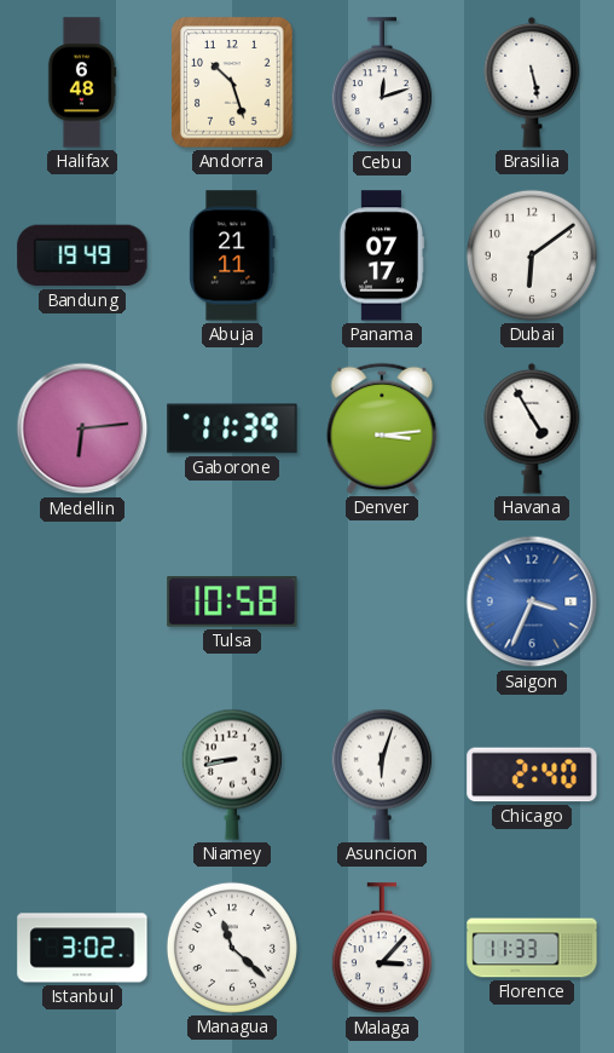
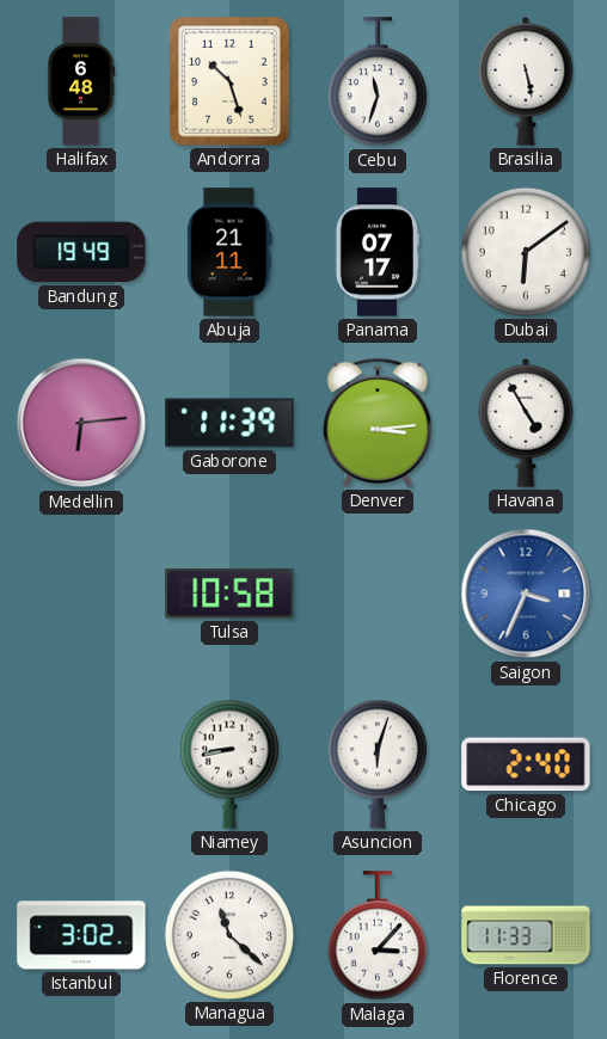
Cebu: 12:12 -> 11:33 (378, 82)
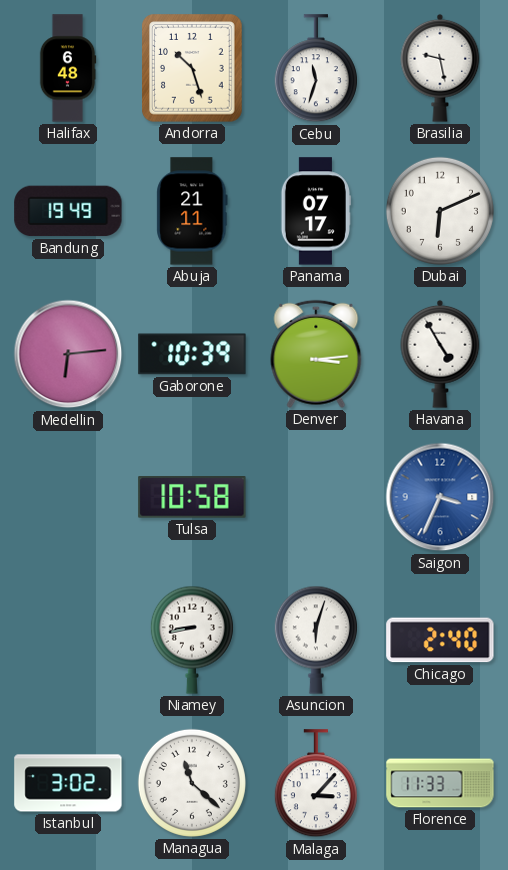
Brasilia: 5:28 -> 9:28 (440, 68)
Dubai: 6:09 -> 6:11 (440, 211)
Gaborone: 11:39 -> 10:39 (192, 354)
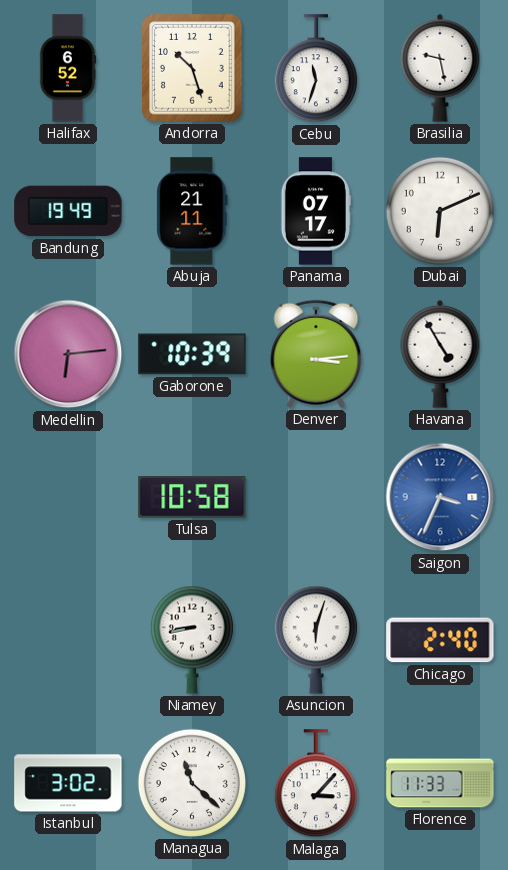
Halifax: 6:48 -> 6:52 (68, 68)
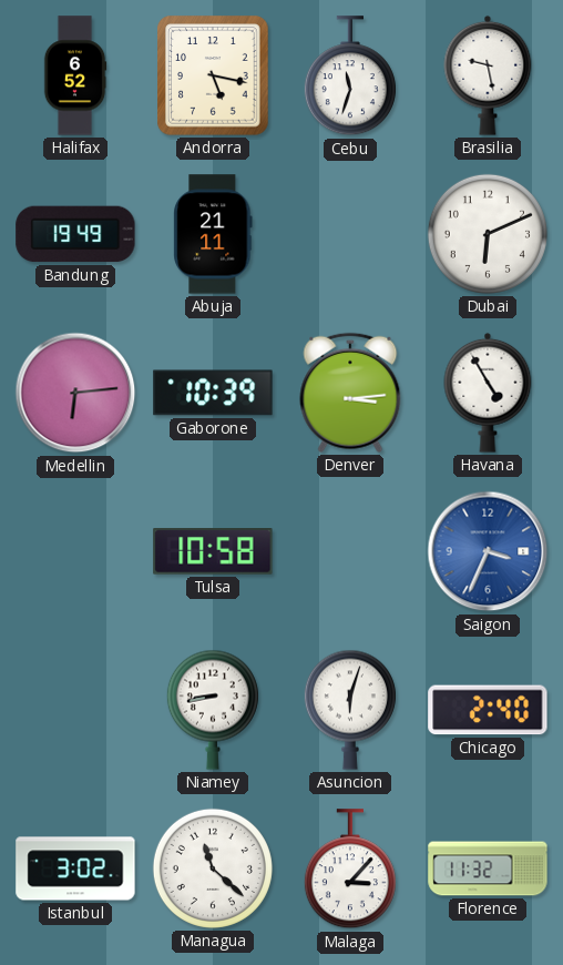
Andorra: 10:27 -> 5:17 (213, 75)
Panama: 07:17 -> none (316, 211)
Florence: 11:33 -> 11:32 (488, 868)
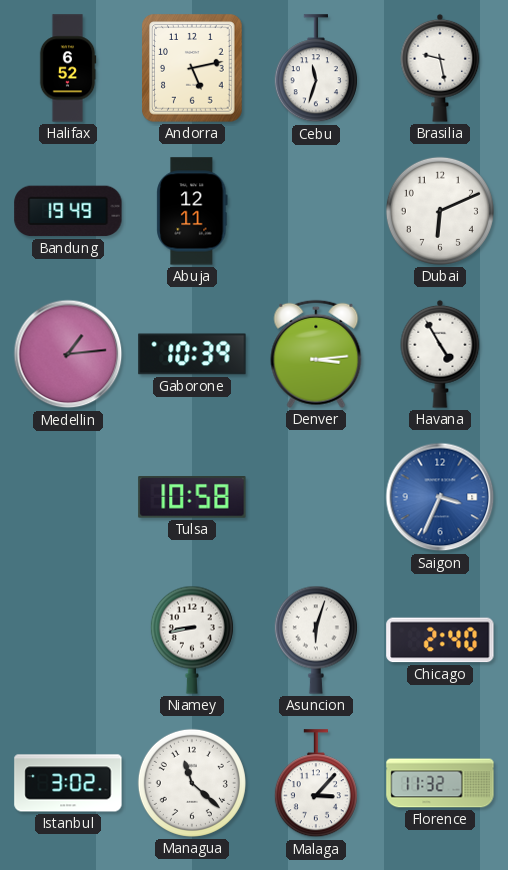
Andorra: 5:17 -> 5:13 (192, 68)
Abuja: 21:11 -> 12:11 (192, 211)
Medellin: 6:14 -> 1:14 (68, 354)
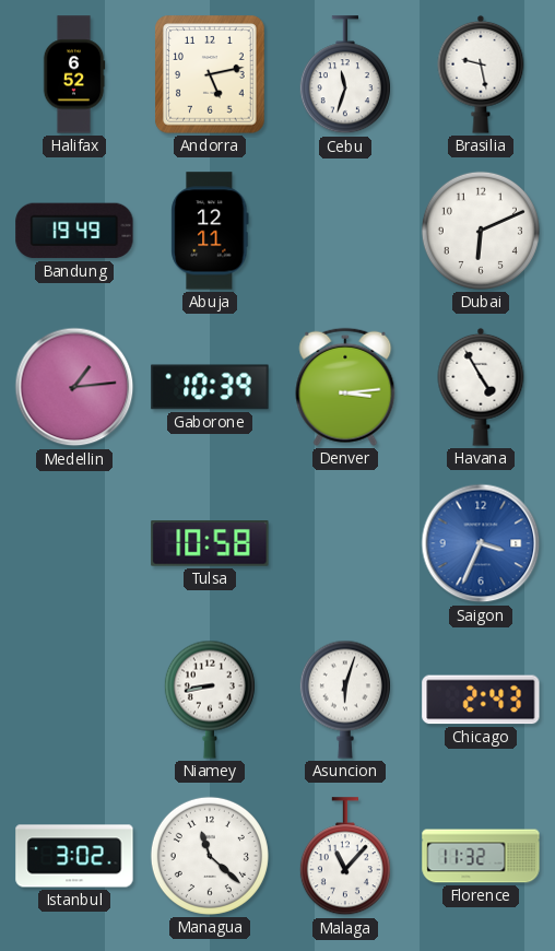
Chicago: 2:40 -> 2:43 (481, 700)
Malaga: 3:07 -> 11:07 (345, 857)
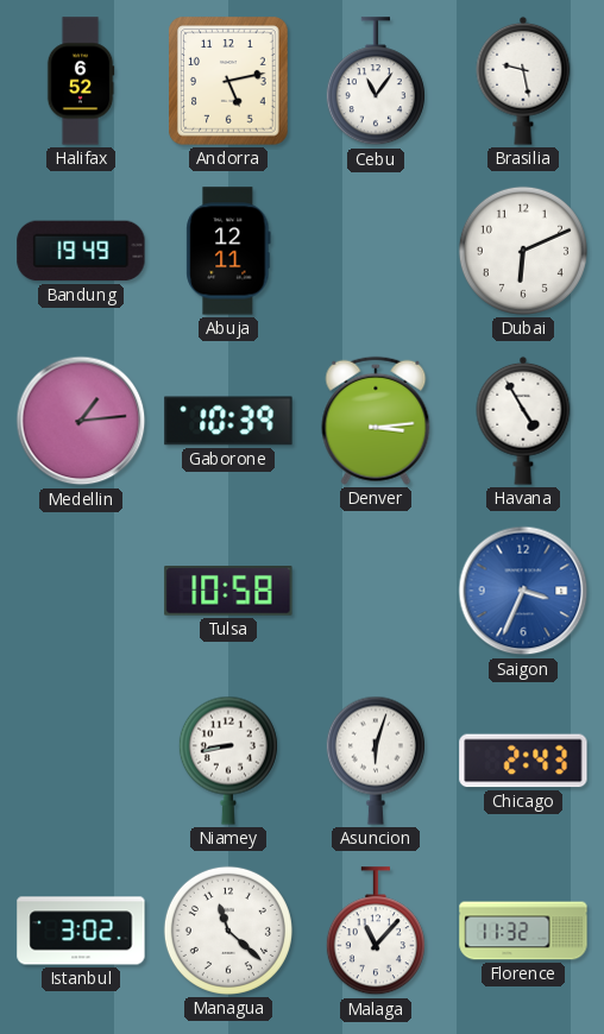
Cebu: 11:33 -> 11:06 (376, 82)
